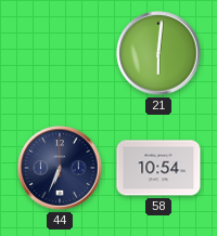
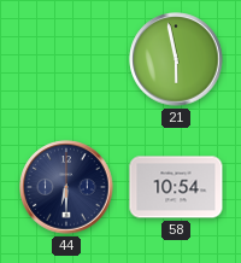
21: 6:01 -> 5:58 (176, 59)
44: 6:34 -> 6:30 (66, 187)
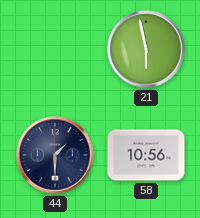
44: 6:30 -> 1:30 (55, 155)
58: 10:54 -> 10:56 (146, 155)
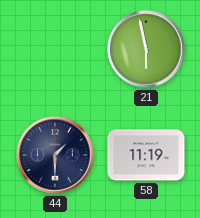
58: 10:56 -> 11:19 (146, 155)
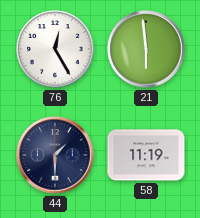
76: none -> 12:25 (55, 49)
21: 5:58 -> 5:59 (146, 49)
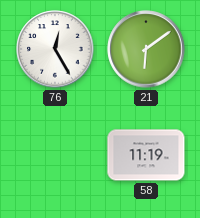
21: 5:59 -> 6:09 (146, 49)
44: 1:30 -> none (55, 155)
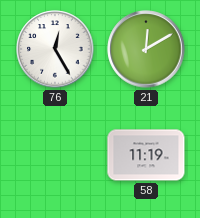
21: 6:09 -> 12:10 (146, 49)
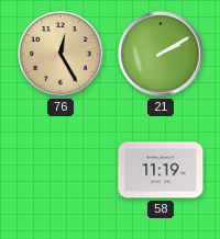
76 dial: white -> champagne (61, 54)
21: 12:10 -> 2:10 (161, 54)
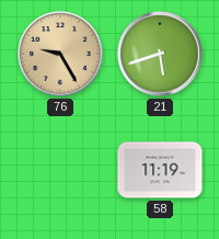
76: 12:25 -> 9:25 (60, 54)
21: 2:10 -> 5:42 (160, 54)
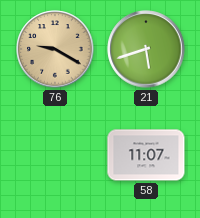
76: 9:25 -> 9:20 (55, 49)
58: 11:19 -> 11:07 (146, 155)
